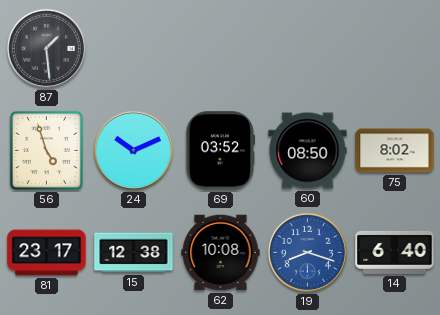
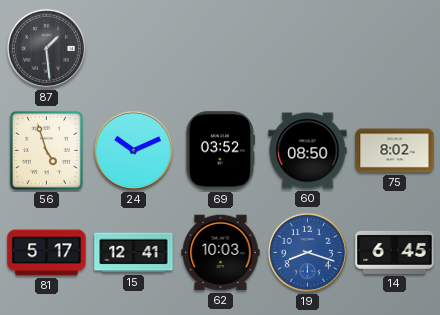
81: 23:17 -> 5:17 (47, 253)
15: 12:38 -> 12:41 (134, 253)
62: 10:08 -> 10:03 (221, 253)
14: 6:40 -> 6:45 (395, 252)
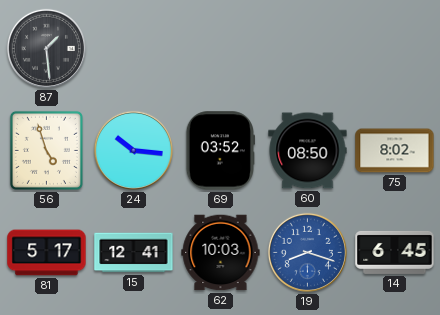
24: 10:11 -> 10:16 (133, 150)
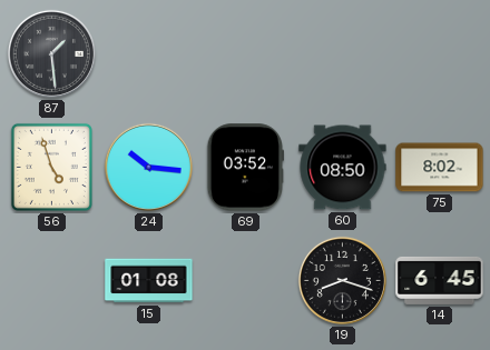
81: 5:17 -> none (47, 253)
15: 12:41 -> 01:08 (149, 281)
62: 10:03 -> none (221, 253)
19 dial: blue -> black (342, 280)
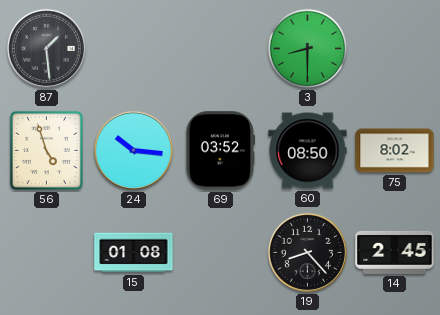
3: none -> 8:30 (308, 49)
19: 8:18 -> 8:23 (307, 252)
14: 6:45 -> 2:45 (395, 252)
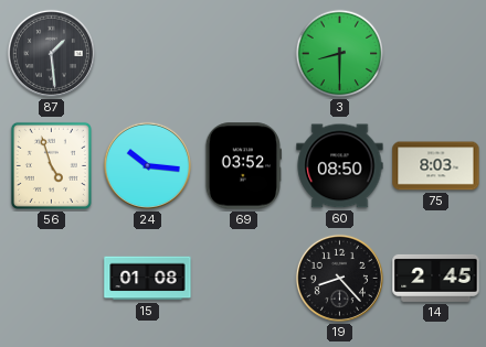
75: 8:02 -> 8:03 (436, 166)
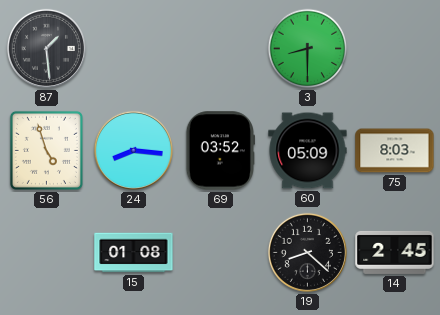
24: 10:16 -> 8:16 (133, 150)
60: 08:50 -> 05:09 (308, 151)
19: 8:23 -> 8:22 (307, 252)
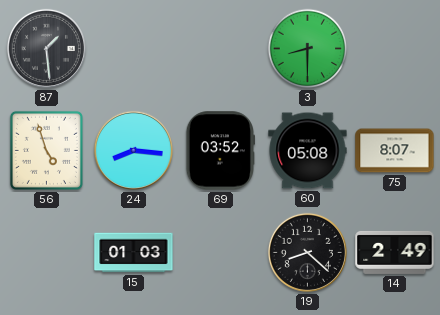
60: 05:09 -> 05:08 (308, 151)
75: 8:03 -> 8:07 (395, 151)
15: 01:08 -> 01:03 (134, 253)
14: 2:45 -> 2:49 (395, 252)
